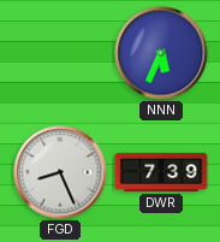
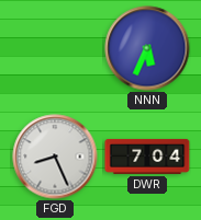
DWR: 7:39 -> 7:04 (147, 157)
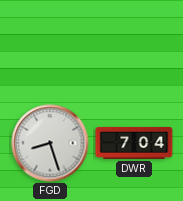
NNN: 5:34 -> none (147, 48)
FGD: 8:26 -> 8:27 (50, 143)
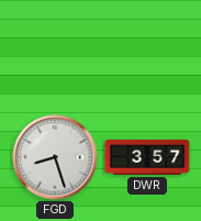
DWR: 7:04 -> 3:57 (147, 157)
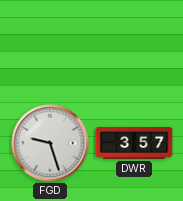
FGD: 8:27 -> 9:27 (50, 143)
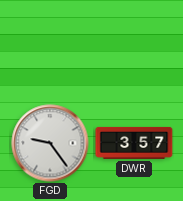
FGD: 9:27 -> 9:24 (50, 143)
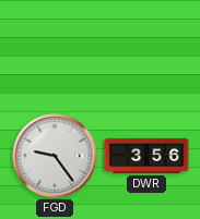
DWR: 3:57 -> 3:56 (146, 156)
